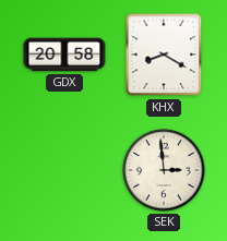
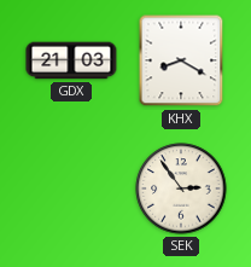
GDX: 20:58 -> 21:03 (71, 60)
SEK: 2:59 -> 2:54 (181, 188)
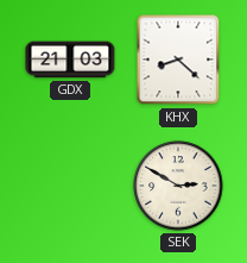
KHX: 8:20 -> 8:22 (178, 60)
SEK: 2:54 -> 2:50 (178, 186)
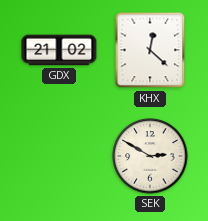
GDX: 21:03 -> 21:02 (59, 50)
KHX: 8:22 -> 12:22 (150, 50)
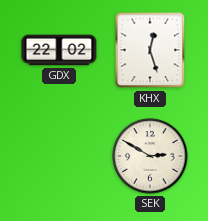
GDX: 21:02 -> 22:02 (59, 50)
KHX: 12:22 -> 12:27 (150, 50)
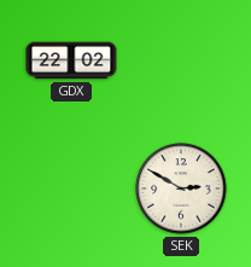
KHX: 12:27 -> none (150, 50)
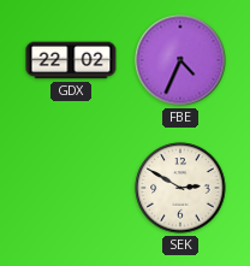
FBE: none -> 4:34 (180, 60)
